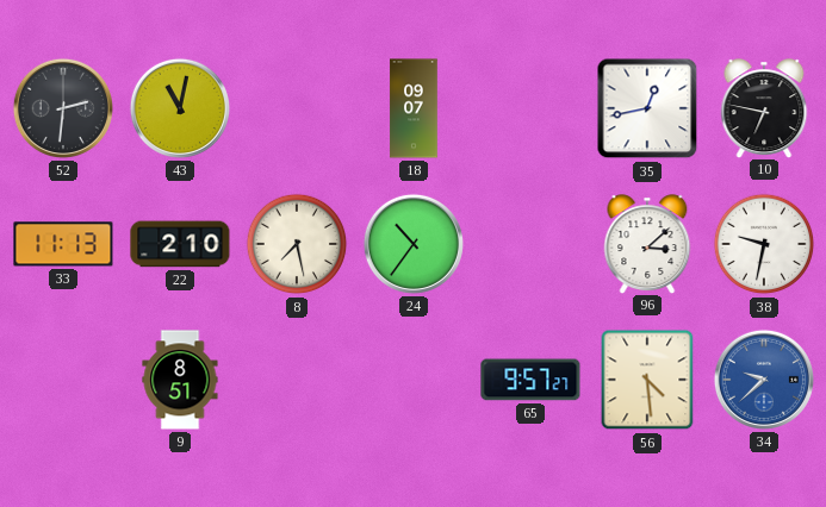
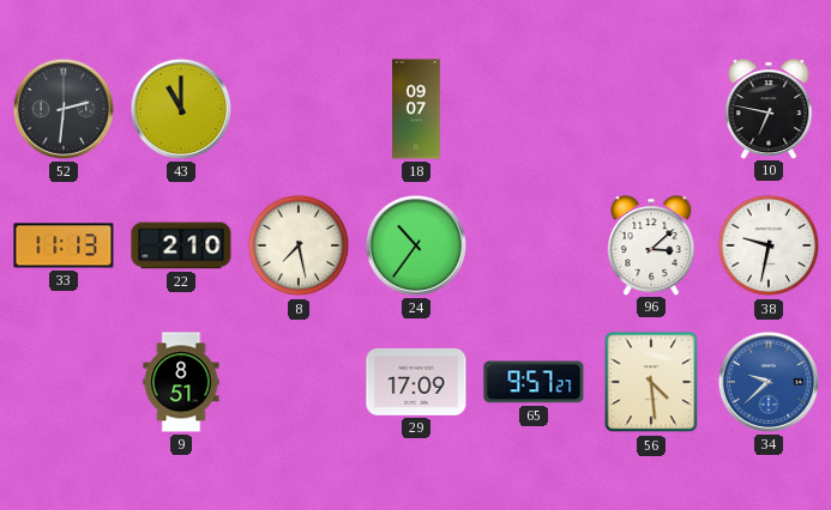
43: 11:02 -> 11:00 (181, 109)
35: 12:43 -> none (647, 108)
29: none -> 17:09 (416, 382)
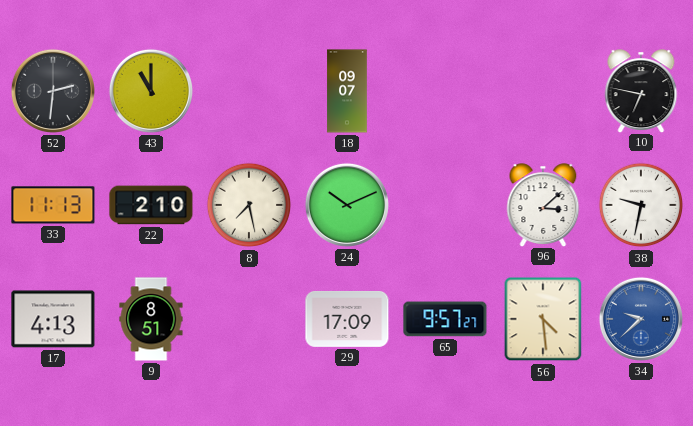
24: 10:36 -> 10:11 (347, 205)
17: none -> 4:13 (53, 319)
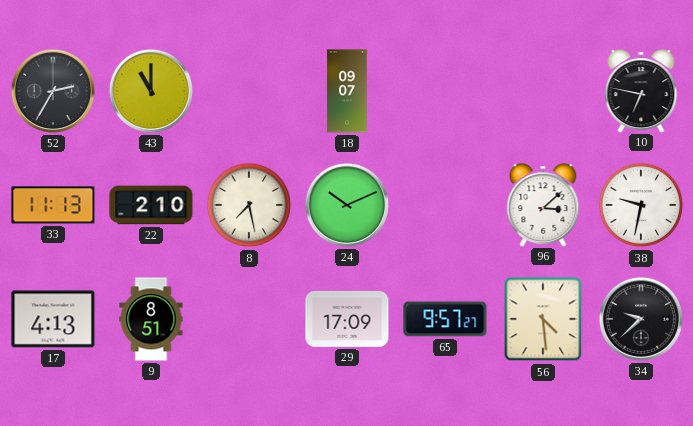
52: 2:31 -> 2:35 (53, 91)
34 dial: blue -> black (641, 319)
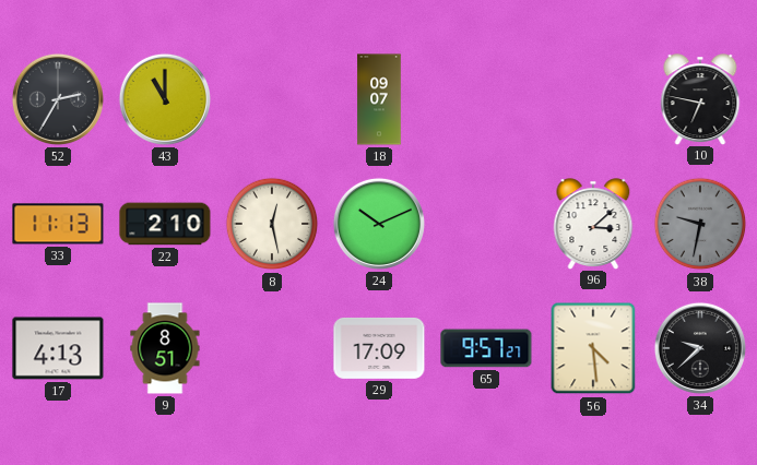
8: 7:28 -> 12:28 (272, 224)
38 dial: white -> grey (700, 224)
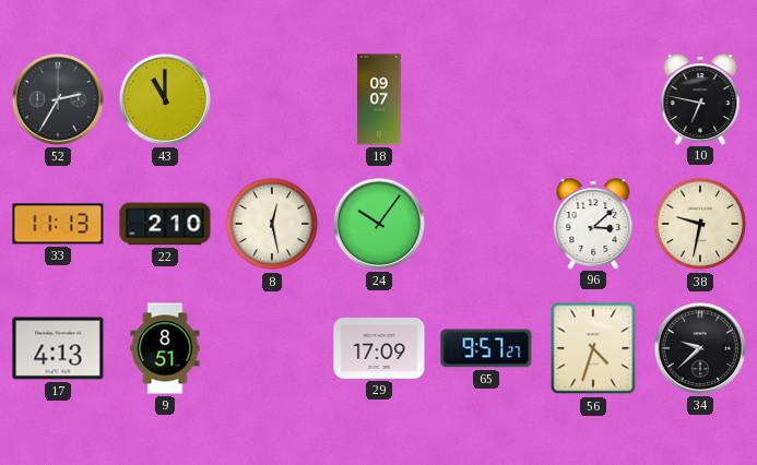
24: 10:11 -> 10:06 (379, 224)
38 dial: grey -> cream (700, 224)
56: 4:29 -> 4:33 (593, 348)
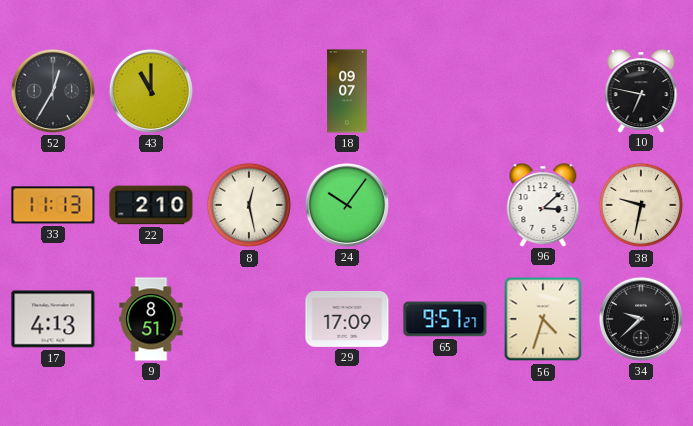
52: 2:35 -> 12:35 (53, 91)
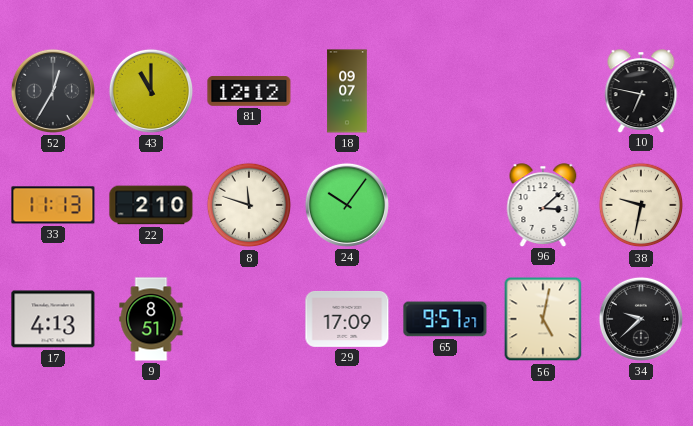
81: none -> 12:12 (249, 92)
8: 12:28 -> 11:48 (249, 205)
56: 4:33 -> 5:02 (543, 319)
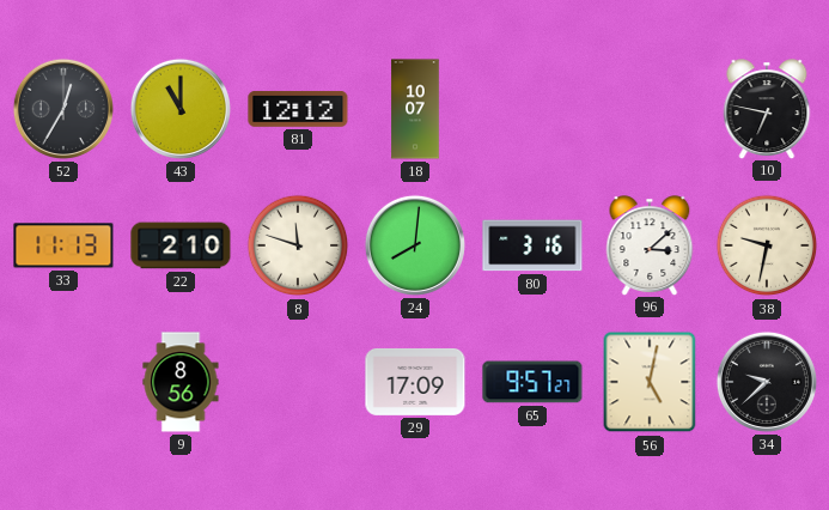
18: 09:07 -> 10:07 (415, 109)
24: 10:06 -> 8:01 (415, 245)
80: none -> 3:16 (532, 245)
17: 4:13 -> none (53, 319)
9: 8:51 -> 8:56 (181, 382)
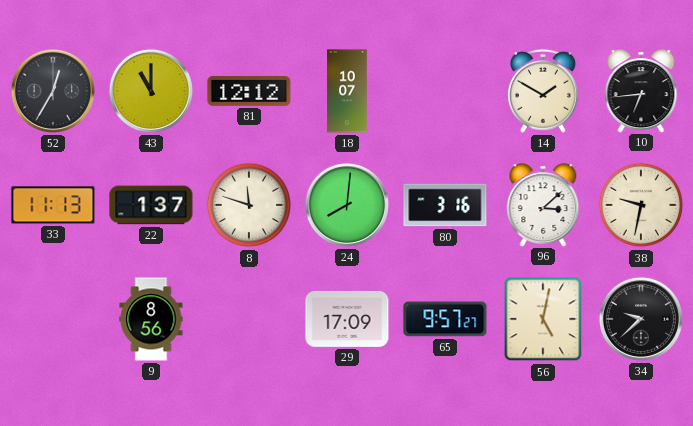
14: none -> 1:50 (543, 91)
10: 6:47 -> 6:44 (641, 91)
22: 2:10 -> 1:37 (151, 205)
